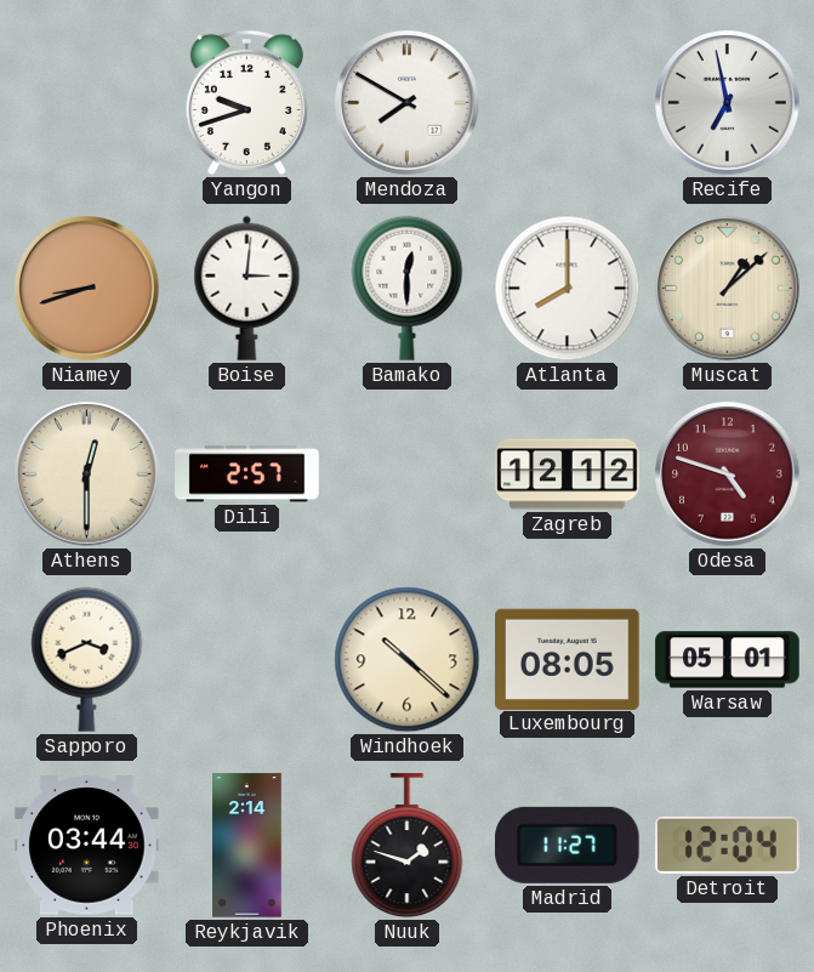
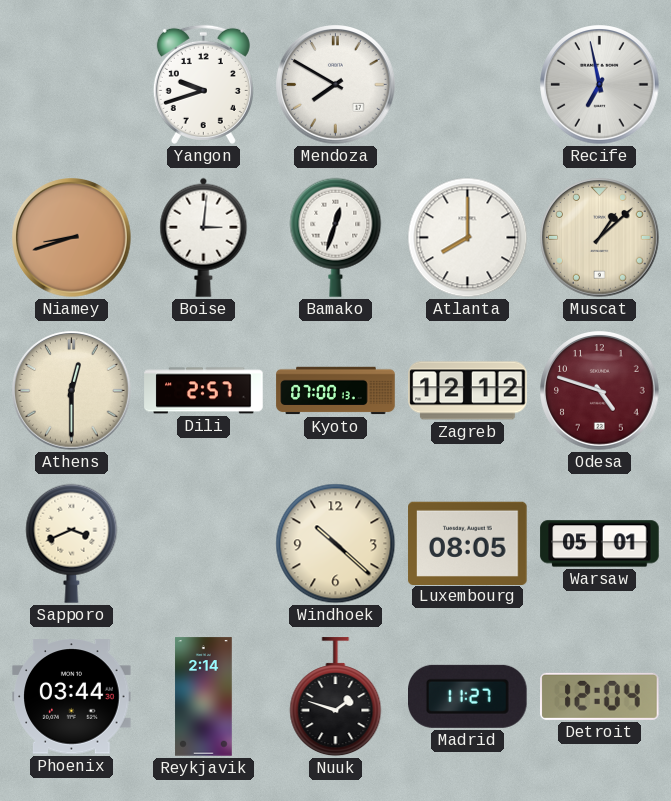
Bamako: 12:30 -> 12:33 (336, 237)
Kyoto: none -> 07:00 (336, 391)
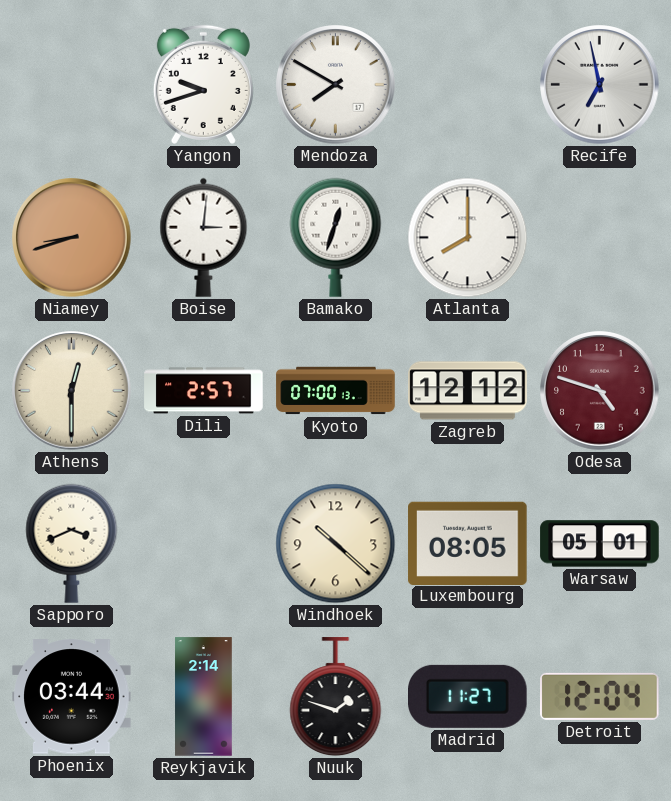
Muscat: 1:08 -> none (600, 238)
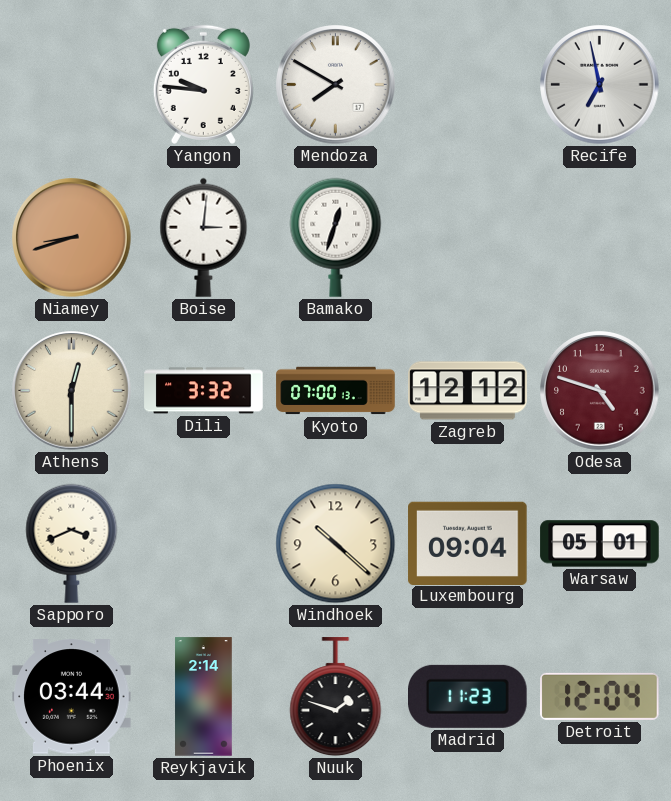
Yangon: 9:42 -> 9:46 (203, 84)
Atlanta: 8:00 -> none (468, 238)
Dili: 2:57 -> 3:32 (204, 391)
Luxembourg: 08:05 -> 09:04 (468, 543)
Madrid: 11:27 -> 11:23 (468, 696)
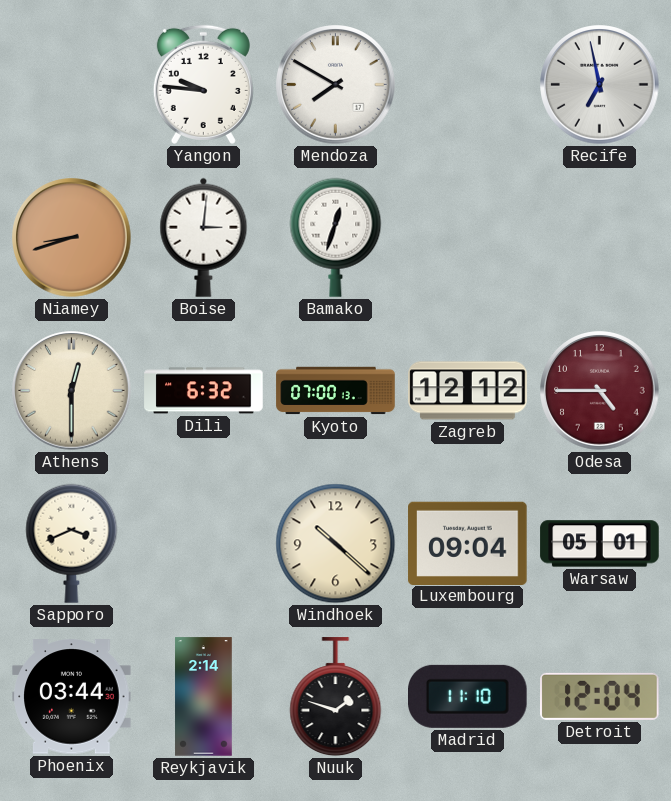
Dili: 3:32 -> 6:32 (204, 391)
Odesa: 4:48 -> 4:45 (600, 391)
Madrid: 11:23 -> 11:10 (468, 696)
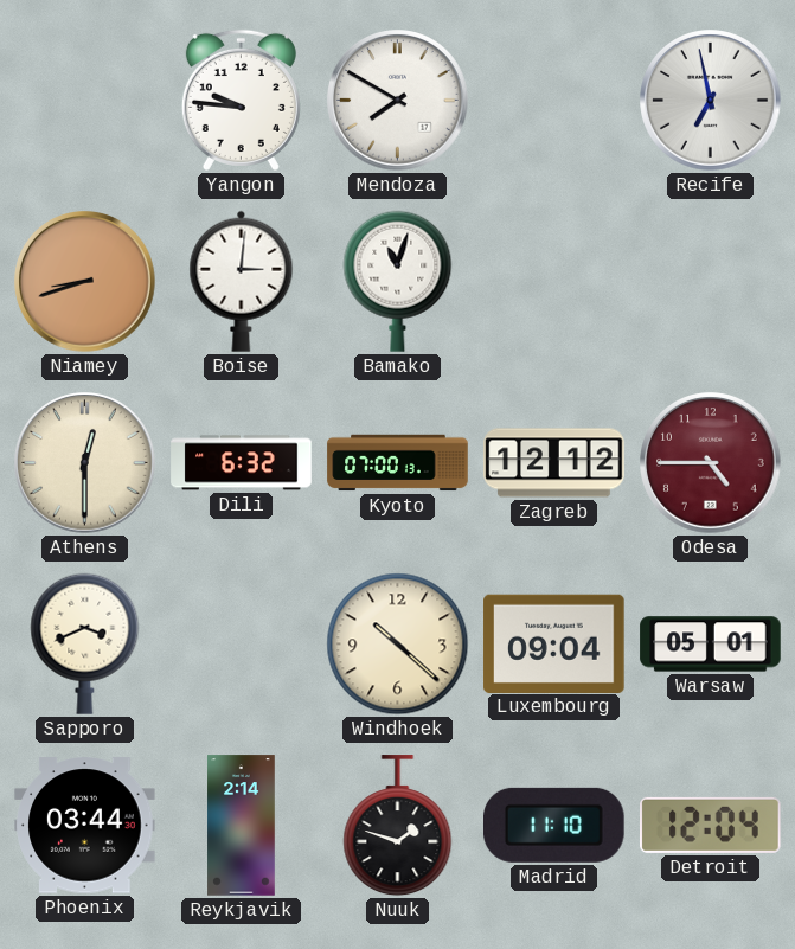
Bamako: 12:33 -> 11:03 (398, 281)
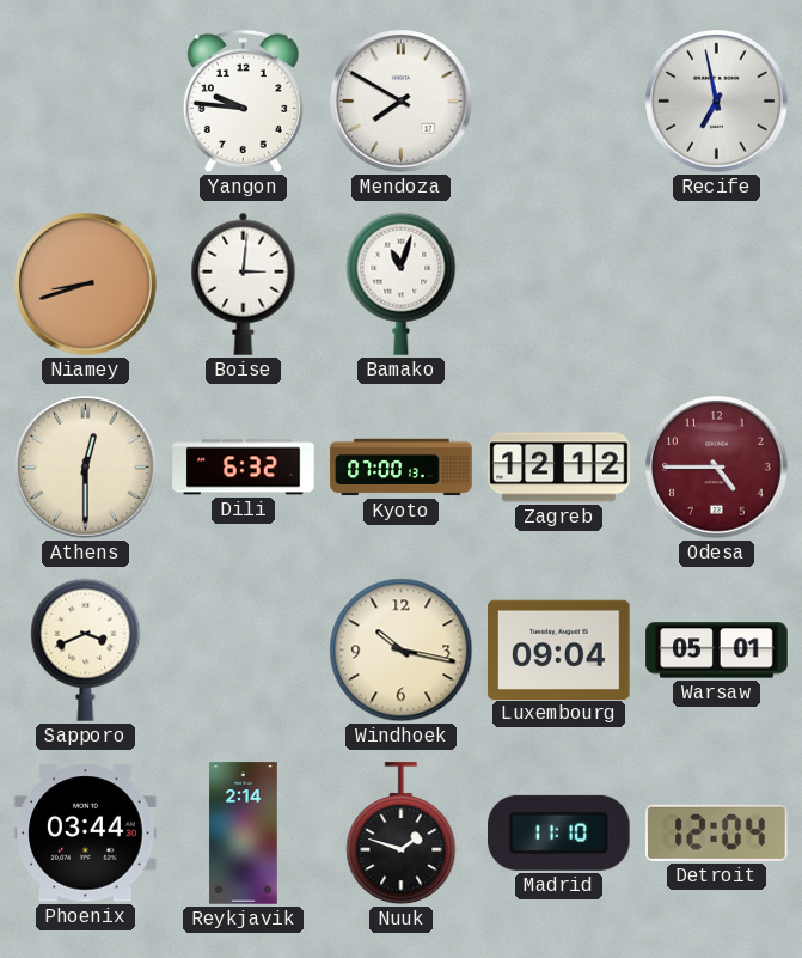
Windhoek: 10:22 -> 10:17 (402, 651)
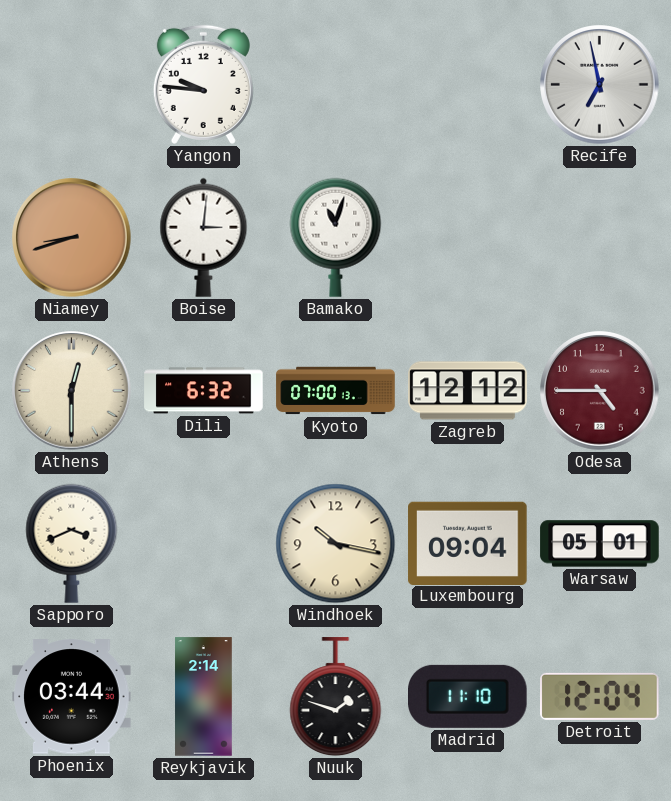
Mendoza: 7:50 -> none (402, 102)
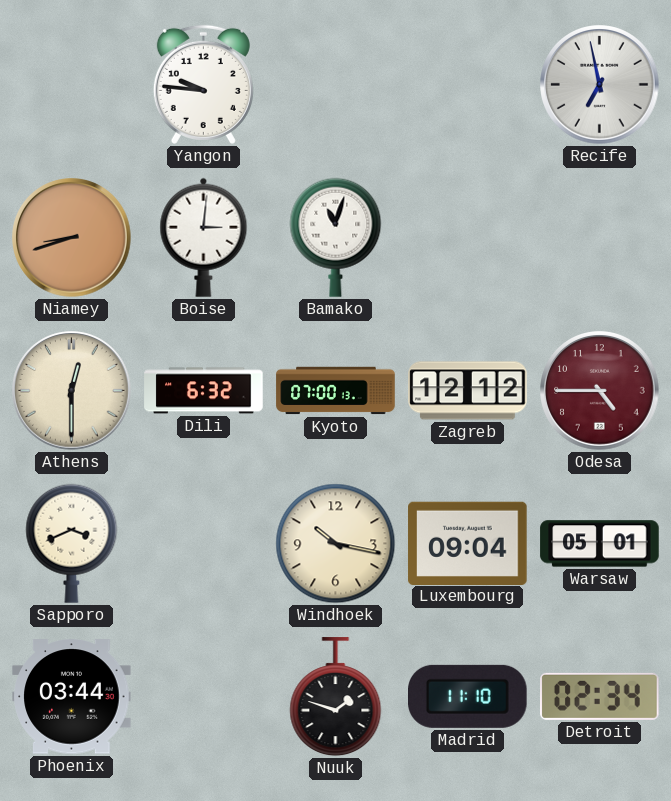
Reykjavik: 2:14 -> none (204, 697)
Detroit: 12:04 -> 02:34 (600, 696)
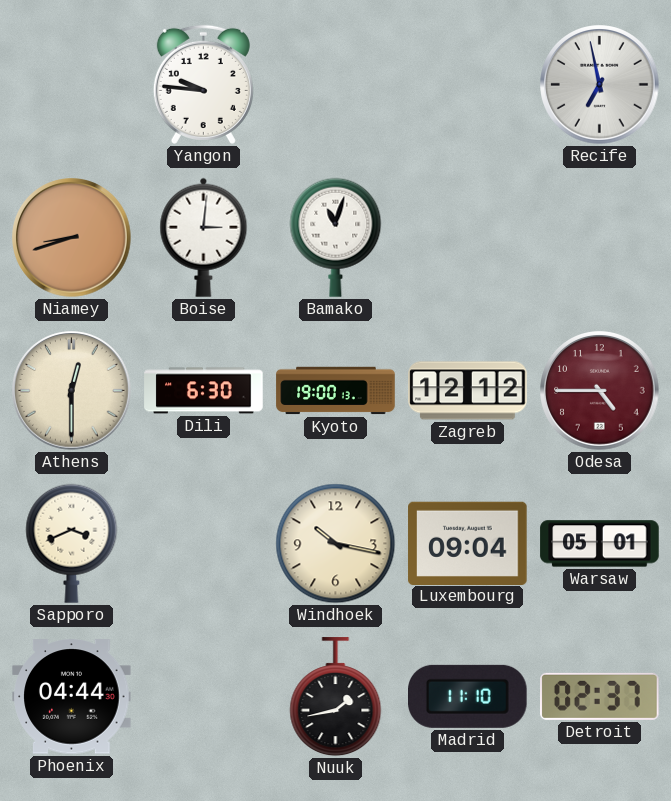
Dili: 6:32 -> 6:30 (204, 391)
Kyoto: 07:00 -> 19:00 (336, 391)
Phoenix: 03:44 -> 04:44 (72, 697)
Nuuk: 1:48 -> 1:43 (336, 697)
Detroit: 02:34 -> 02:37 (600, 696)
